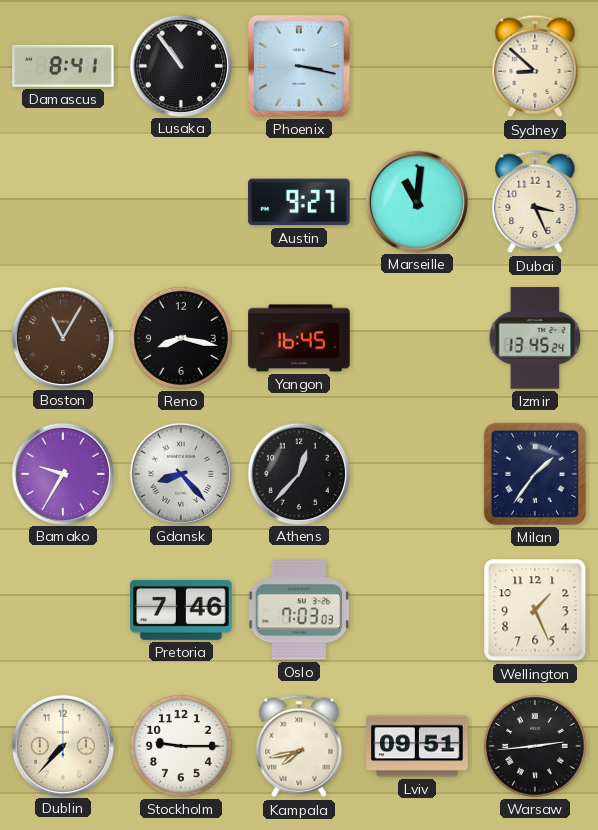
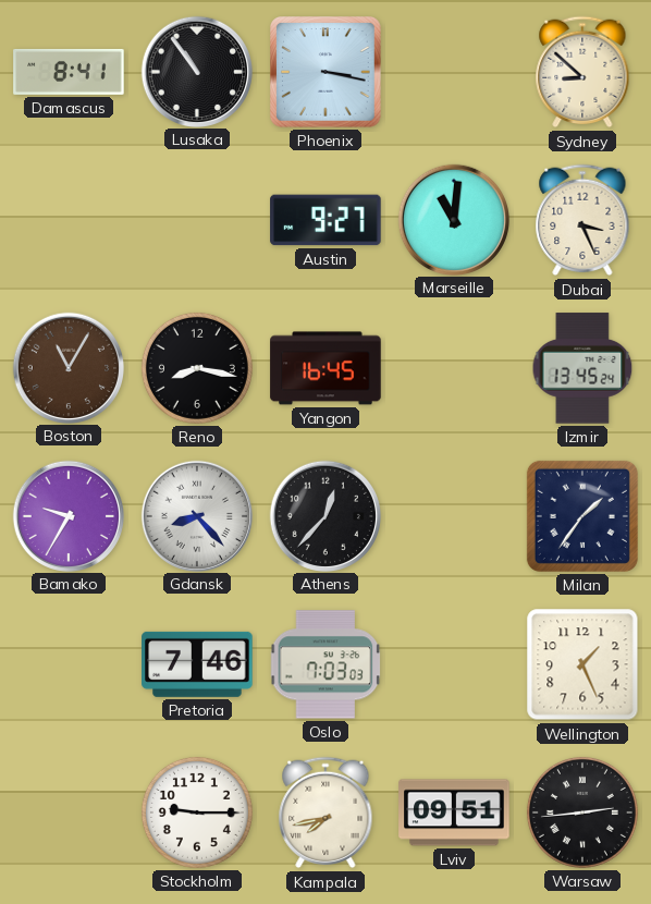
Dublin: 7:37 -> none (62, 745)
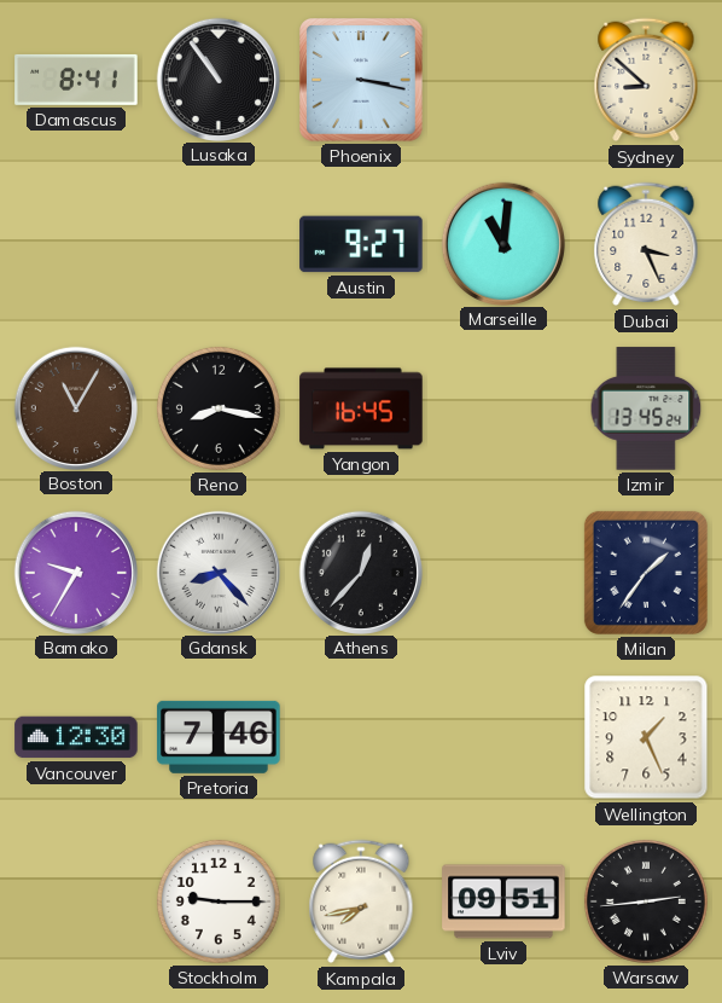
Vancouver: none -> 12:30 (76, 737)
Oslo: 7:03 -> none (325, 664)
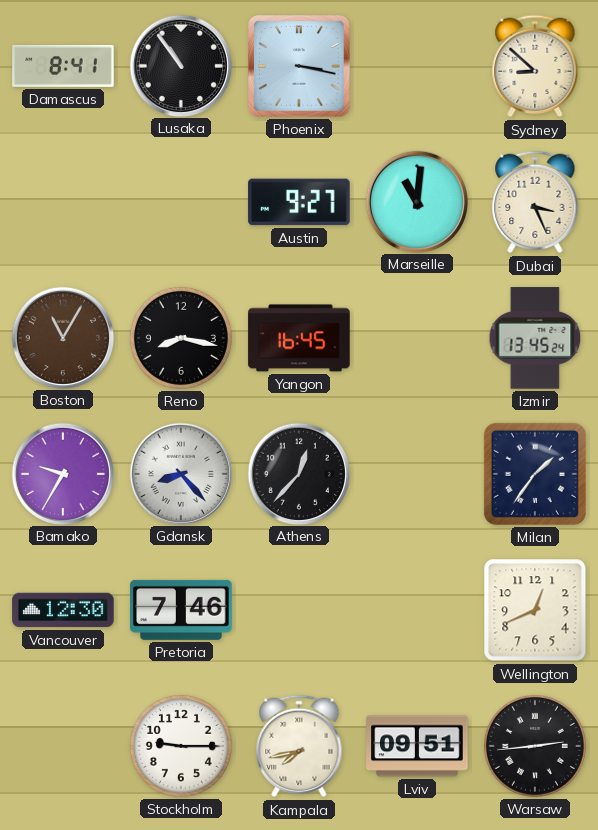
Wellington: 1:26 -> 12:41 (535, 610)
